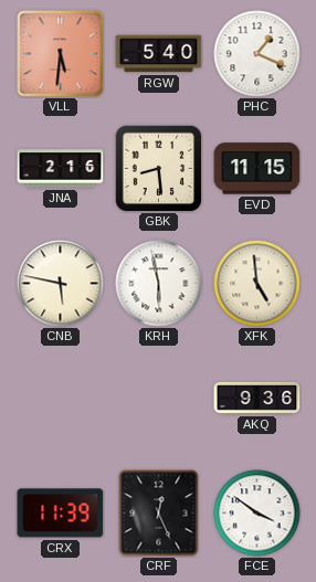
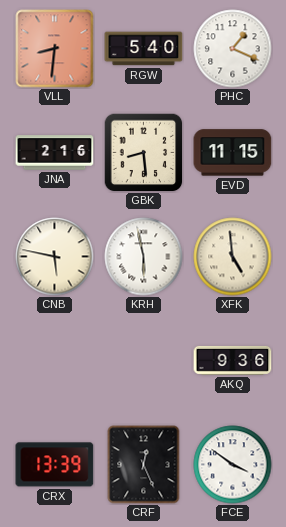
VLL: 5:31 -> 8:31 (55, 49)
CRX: 11:39 -> 13:39 (55, 465)
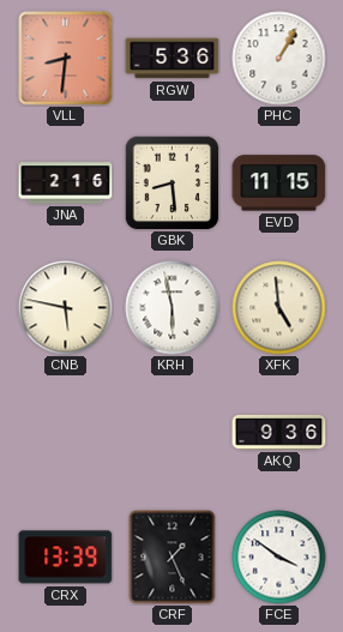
RGW: 5:40 -> 5:36 (173, 59)
PHC: 1:19 -> 1:05 (279, 59)
CRF: 12:26 -> 1:26 (173, 558)
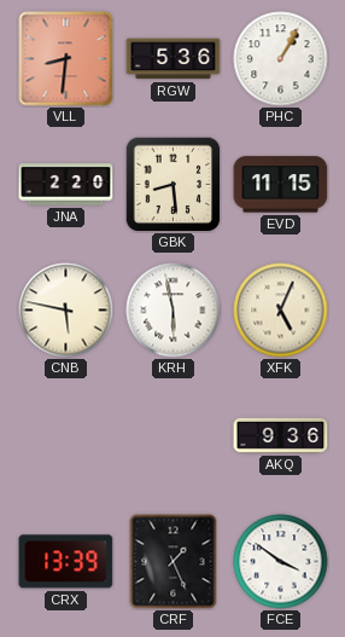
JNA: 2:16 -> 2:20 (66, 185)
XFK: 4:59 -> 5:04 (281, 311)
